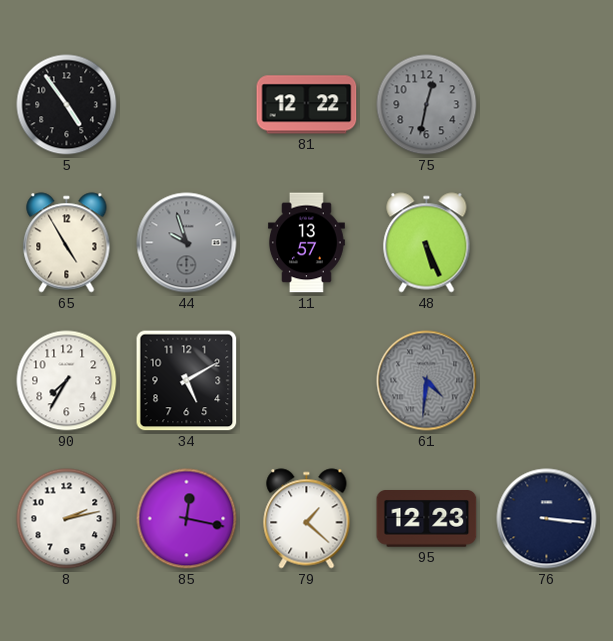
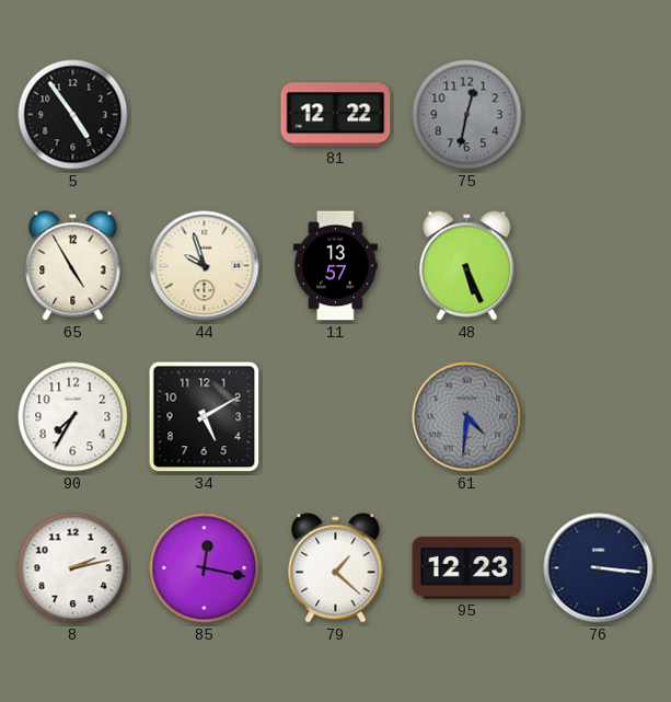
44 dial: grey -> cream (205, 266)
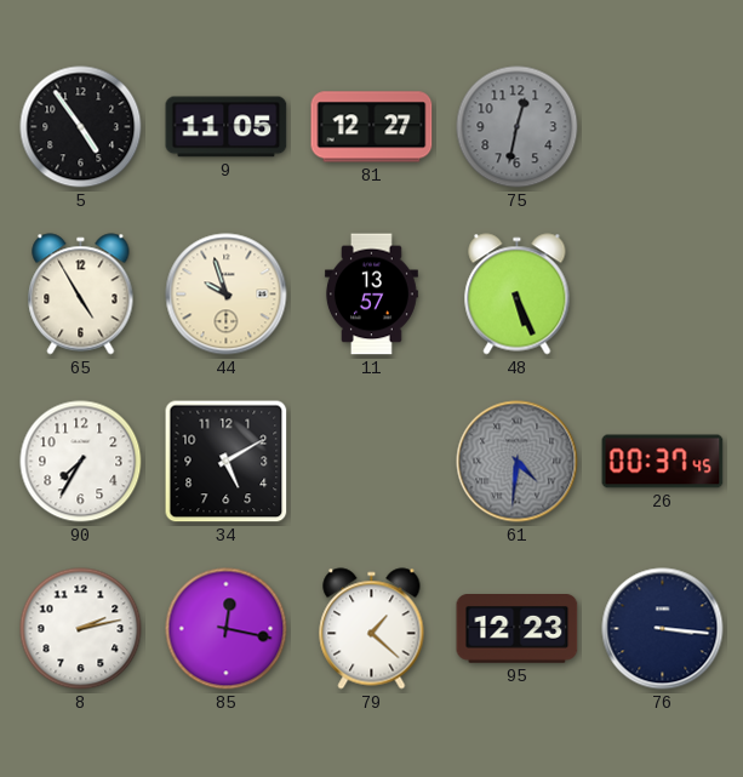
9: none -> 11:05 (227, 127)
81: 12:22 -> 12:27 (372, 127)
26: none -> 00:37 (663, 462)
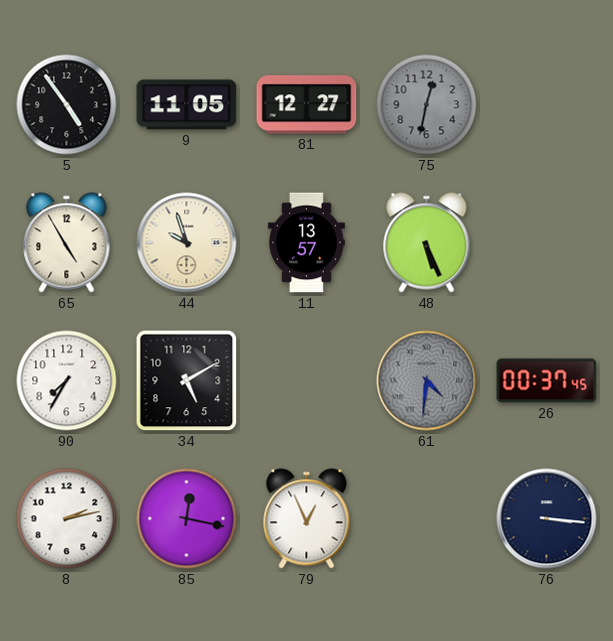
79: 1:22 -> 12:56 (307, 519)
95: 12:23 -> none (518, 629)
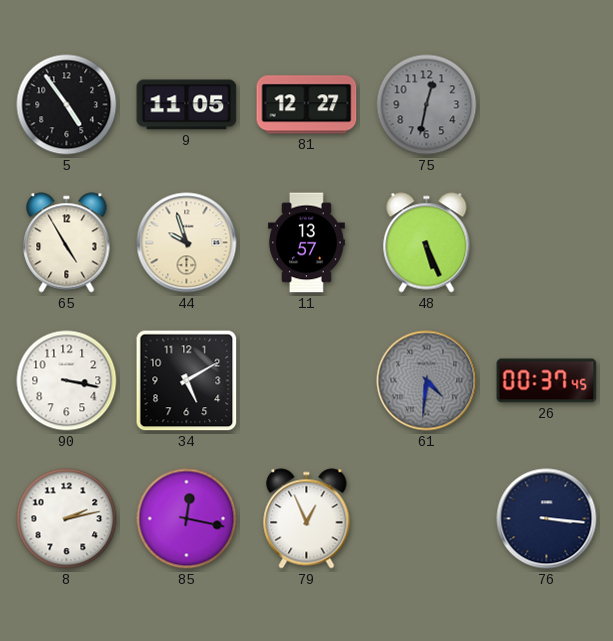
90: 7:35 -> 3:17 (67, 381)
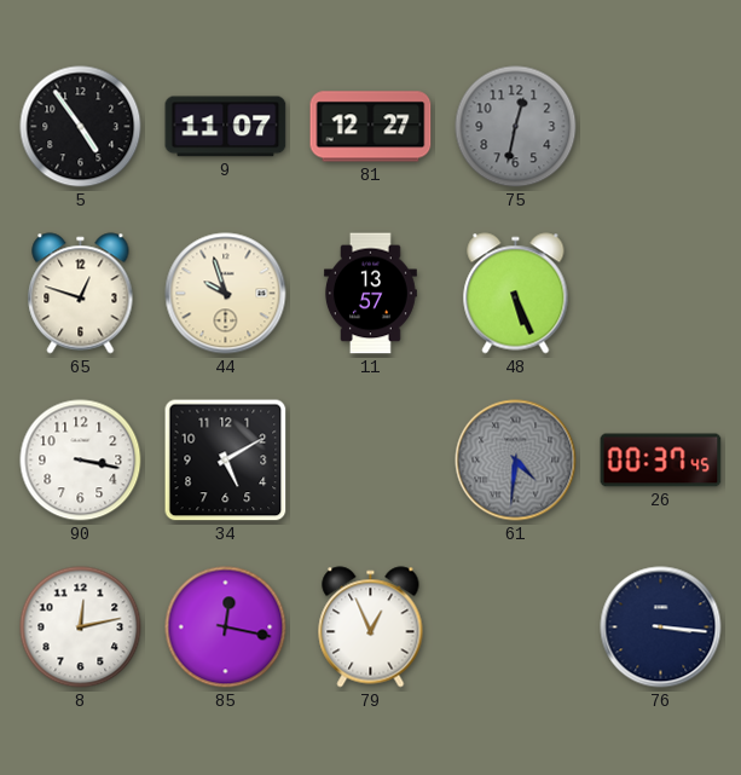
9: 11:05 -> 11:07 (226, 127)
65: 4:55 -> 12:48 (81, 294)
8: 2:13 -> 12:13 (81, 627)
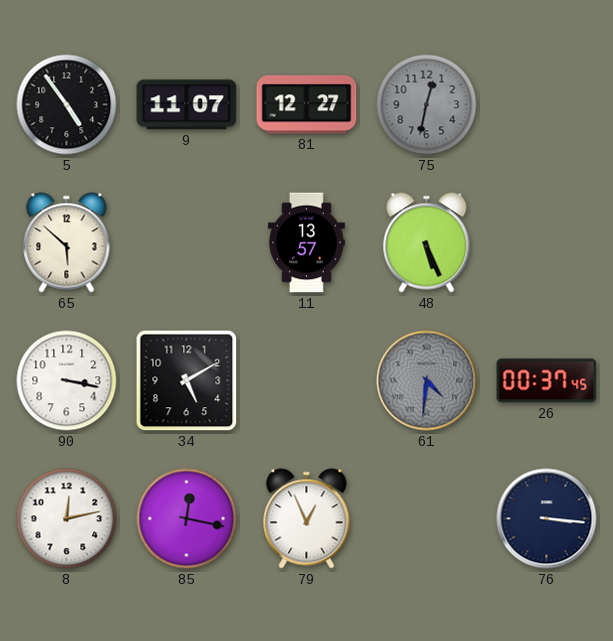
65: 12:48 -> 5:52 (67, 243)
44: 9:57 -> none (226, 294)
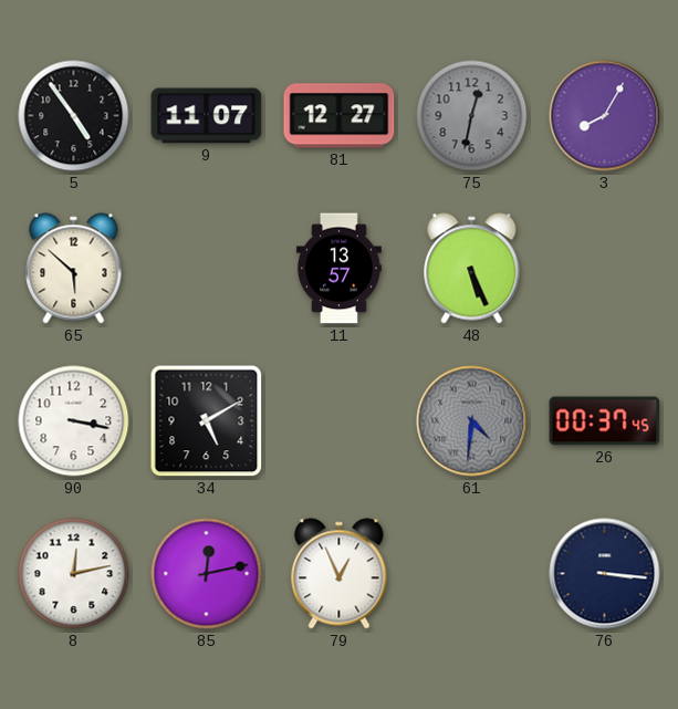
3: none -> 8:05 (605, 116)
85: 12:17 -> 12:13 (207, 574)
